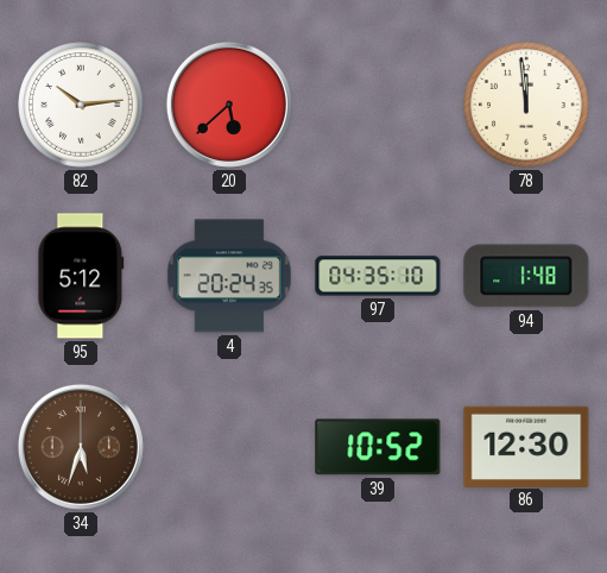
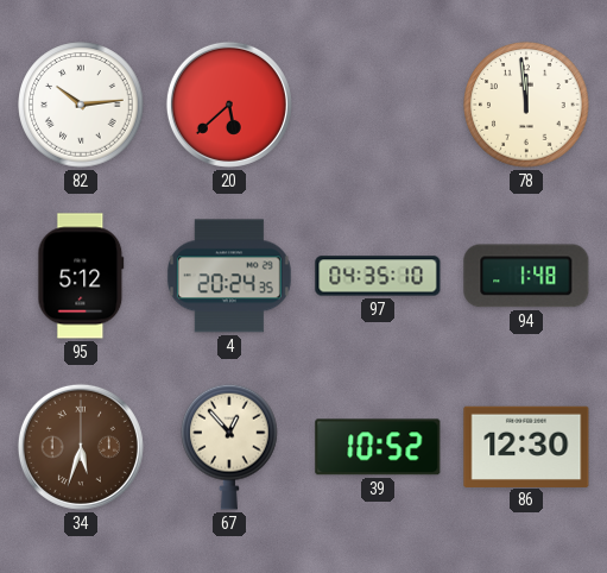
67: none -> 12:53 (229, 447)
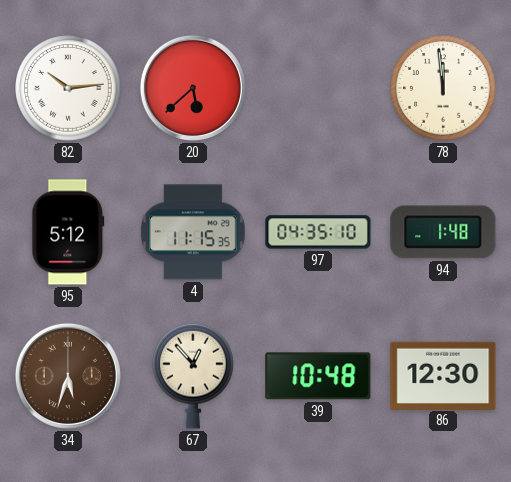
4: 20:24 -> 11:15 (193, 232)
39: 10:52 -> 10:48 (318, 376)
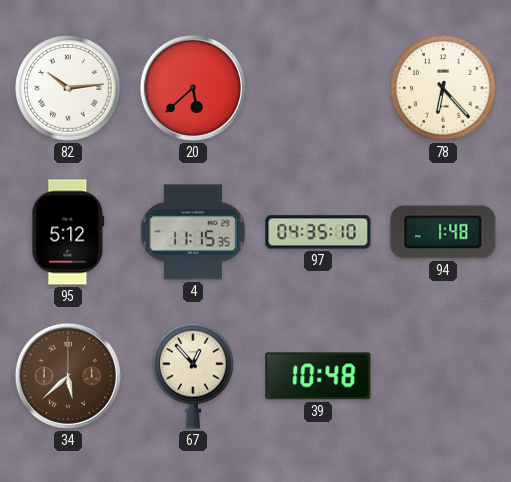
78: 11:59 -> 6:23 (443, 88)
34: 5:33 -> 5:38 (68, 376)
86: 12:30 -> none (443, 375)
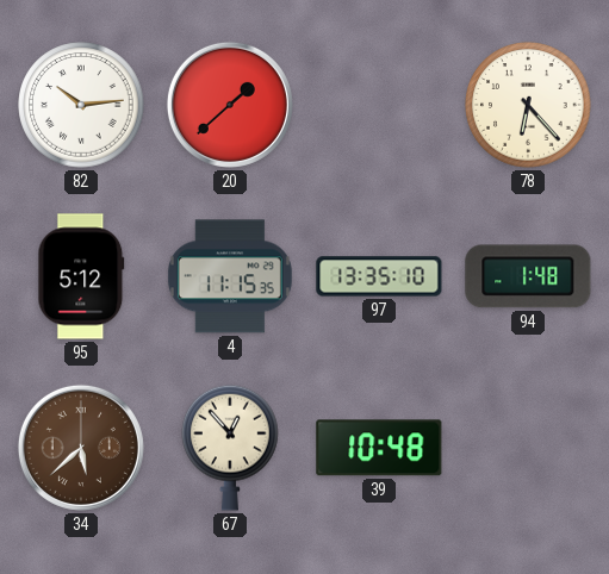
20: 5:38 -> 1:38 (230, 105)
97: 04:35 -> 13:35 (379, 276)
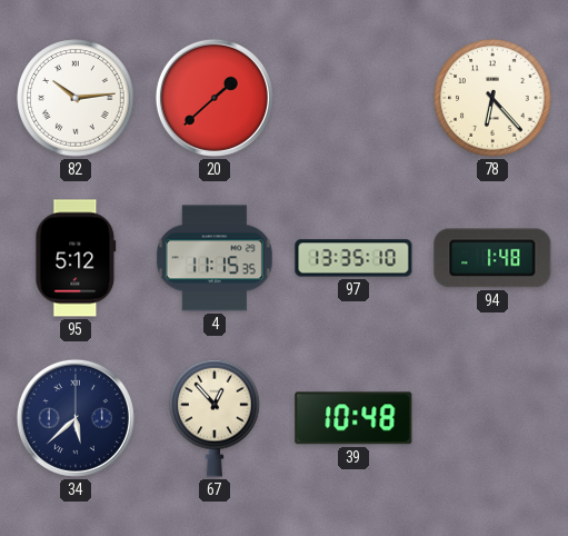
34 dial: brown -> navy (76, 418)
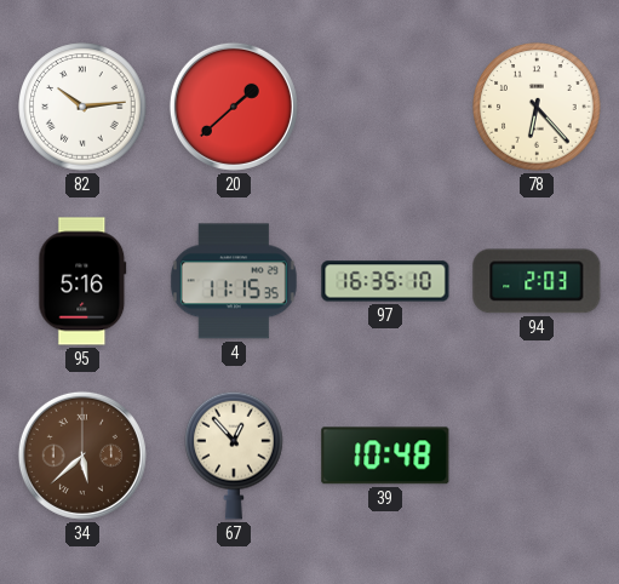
95: 5:12 -> 5:16 (82, 281)
97: 13:35 -> 16:35 (385, 281)
94: 1:48 -> 2:03 (537, 281)
34 dial: navy -> brown (82, 456)
